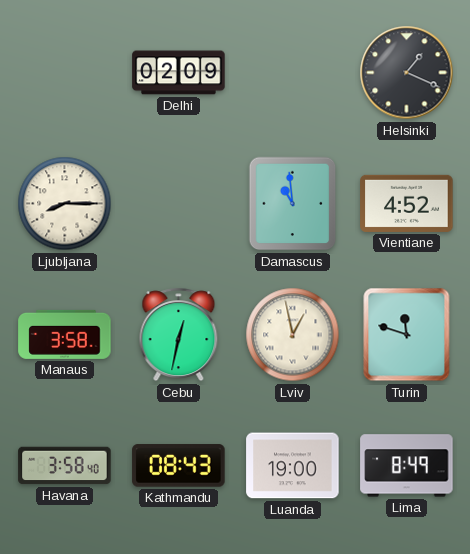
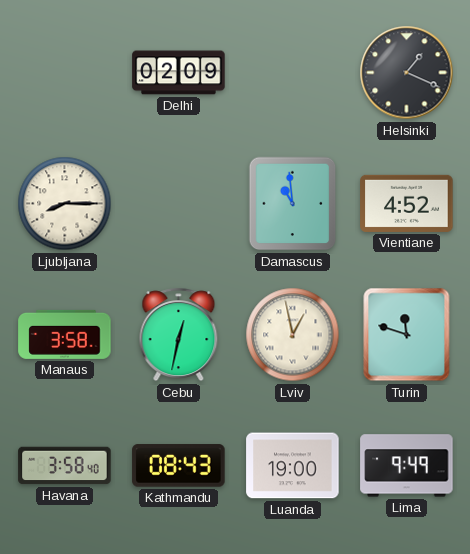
Lima: 8:49 -> 9:49 (407, 466)
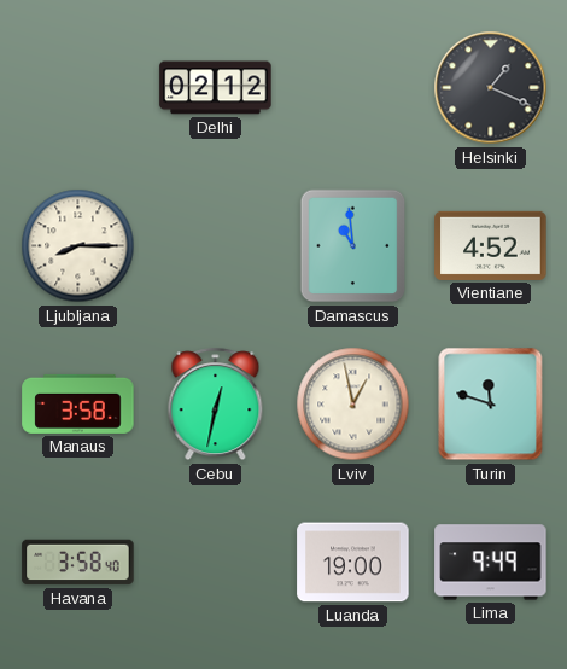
Delhi: 02:09 -> 02:12 (216, 88)
Kathmandu: 08:43 -> none (179, 466)
